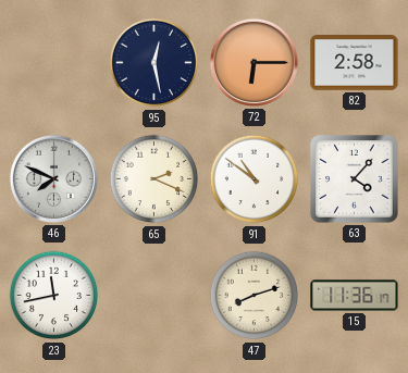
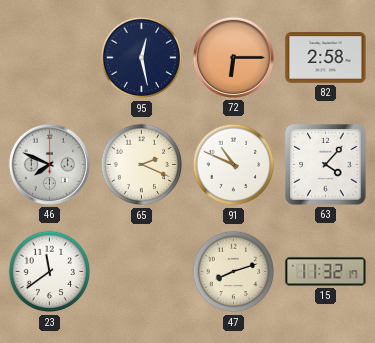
91: 10:51 -> 10:49 (234, 165)
23: 11:43 -> 11:39 (50, 272)
15: 11:36 -> 11:32 (326, 272)
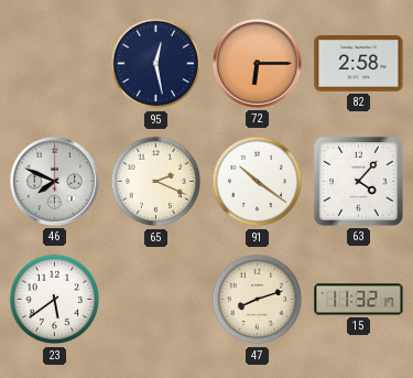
91: 10:49 -> 10:21 (258, 182)
23: 11:39 -> 5:39 (55, 300)
